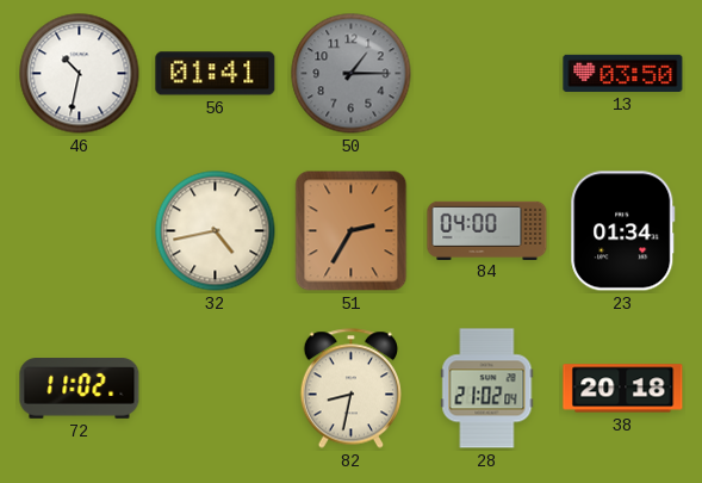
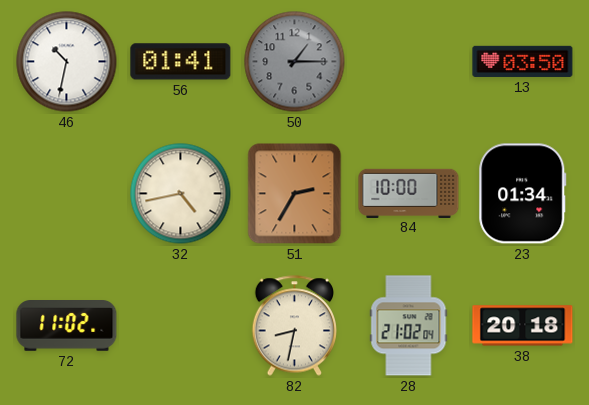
84: 04:00 -> 10:00 (409, 193)
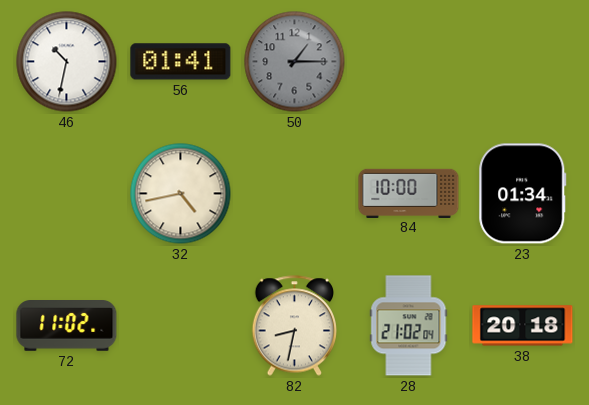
13: 03:50 -> none (523, 61)
51: 2:35 -> none (295, 194)
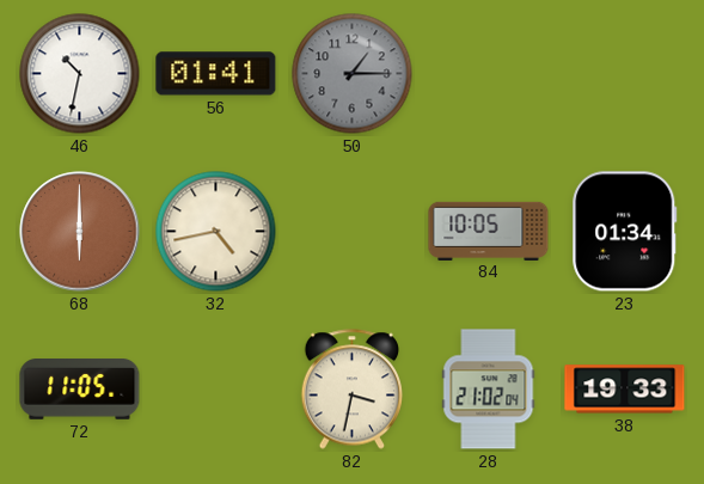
68: none -> 6:00 (80, 232)
84: 10:00 -> 10:05 (489, 231)
72: 11:02 -> 11:05 (80, 390)
82: 8:32 -> 3:32 (351, 390)
38: 20:18 -> 19:33 (625, 390)
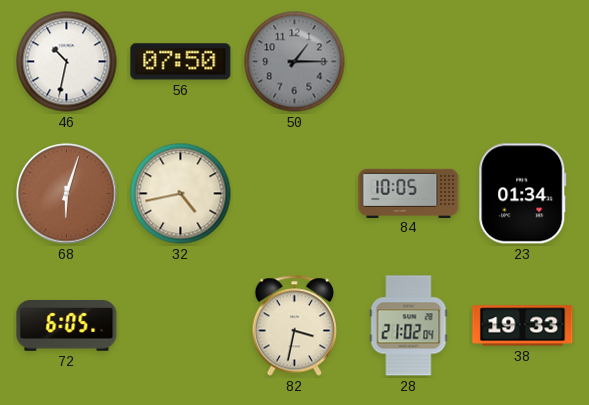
56: 01:41 -> 07:50 (181, 62)
68: 6:00 -> 6:03 (67, 194)
72: 11:05 -> 6:05 (67, 326)
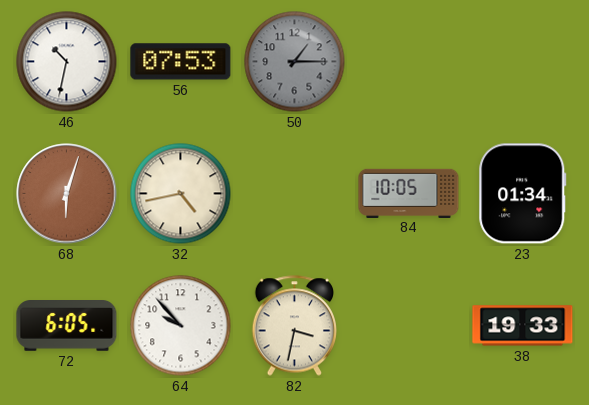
56: 07:50 -> 07:53 (181, 62)
64: none -> 9:53 (181, 326)
28: 21:02 -> none (409, 326)
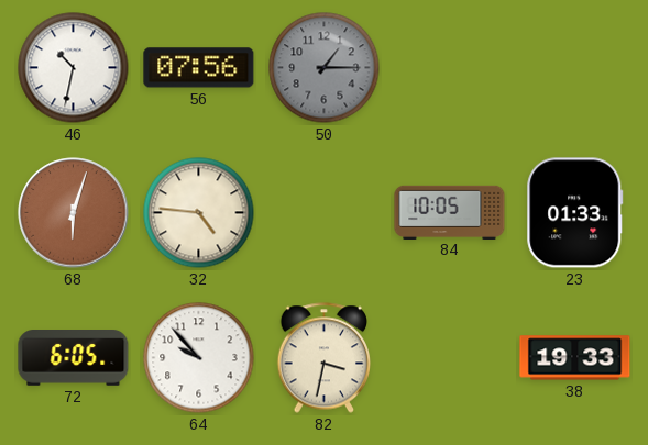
56: 07:53 -> 07:56 (199, 68)
32: 4:43 -> 4:46 (199, 213)
23: 01:34 -> 01:33 (575, 213)
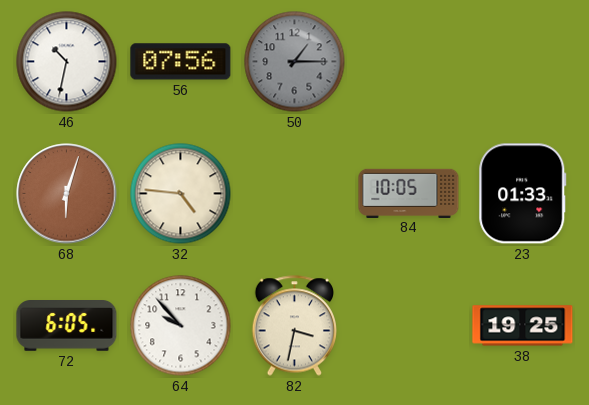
38: 19:33 -> 19:25 (523, 326)
